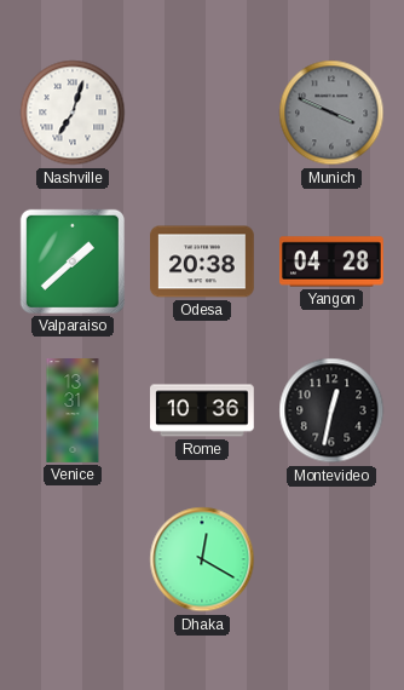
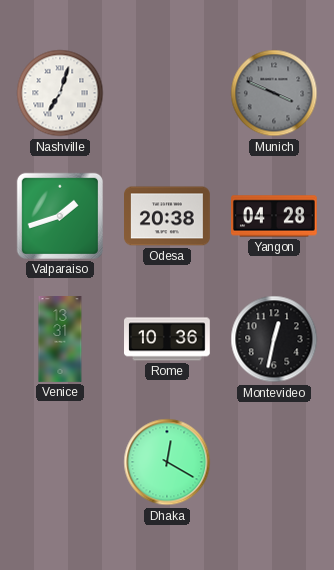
Valparaiso: 1:38 -> 1:42 (60, 216)
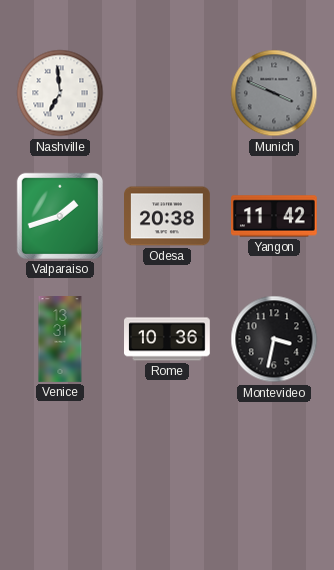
Nashville: 7:03 -> 6:59 (60, 93)
Yangon: 04:28 -> 11:42 (275, 216)
Montevideo: 12:32 -> 3:32 (274, 339)
Dhaka: 12:20 -> none (167, 462)
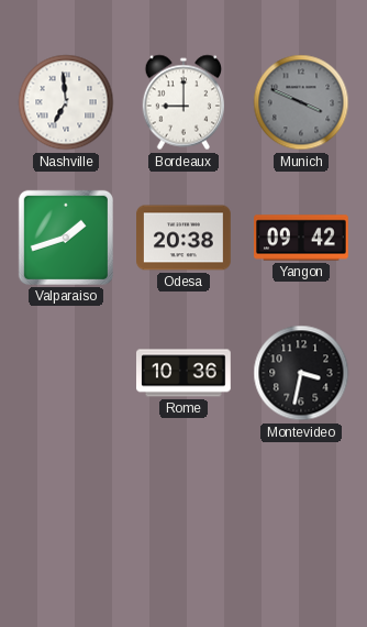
Bordeaux: none -> 9:00 (183, 102)
Yangon: 11:42 -> 09:42 (302, 238)
Venice: 13:31 -> none (60, 339)
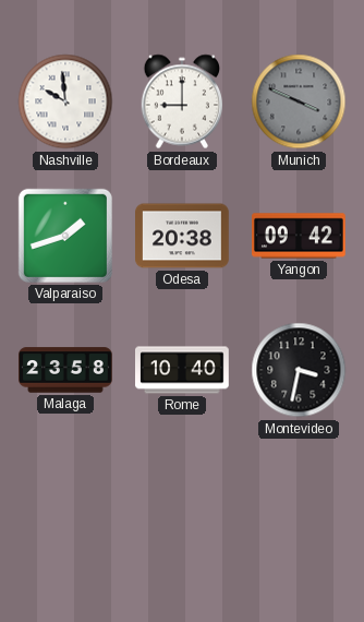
Nashville: 6:59 -> 9:59 (65, 101)
Malaga: none -> 23:58 (66, 370)
Rome: 10:36 -> 10:40 (183, 370)
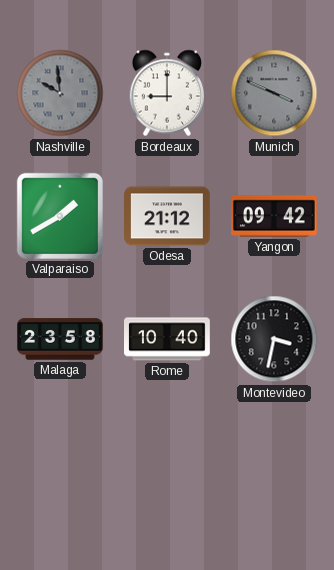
Nashville dial: white -> grey (60, 93)
Valparaiso: 1:42 -> 1:40 (60, 216)
Odesa: 20:38 -> 21:12 (168, 216)
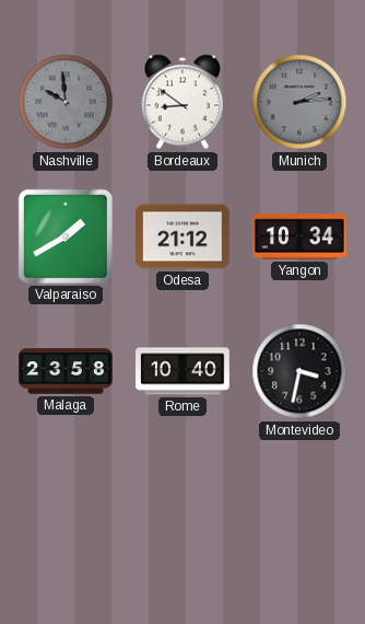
Bordeaux: 9:00 -> 8:51 (182, 102)
Munich: 3:49 -> 2:14 (299, 102)
Yangon: 09:42 -> 10:34 (301, 236)
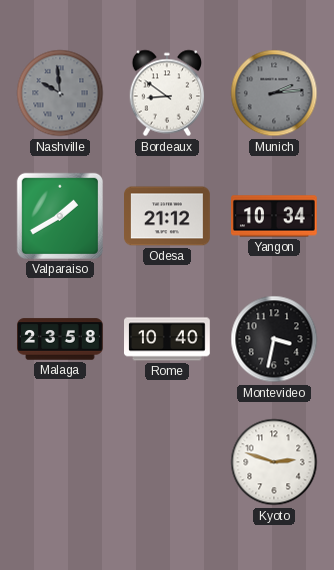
Kyoto: none -> 2:48 (274, 462)
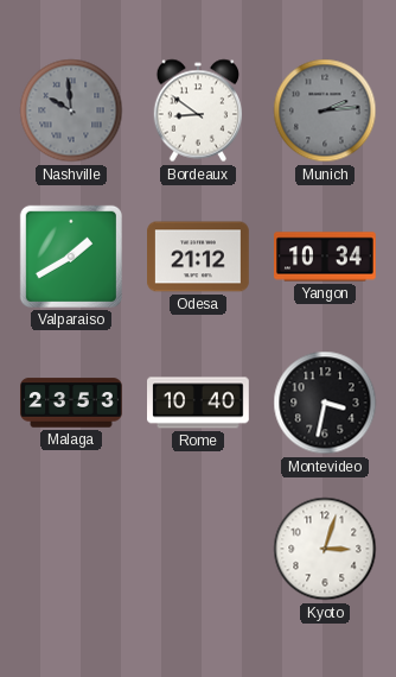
Malaga: 23:58 -> 23:53 (72, 403)
Kyoto: 2:48 -> 3:03 (325, 549)
